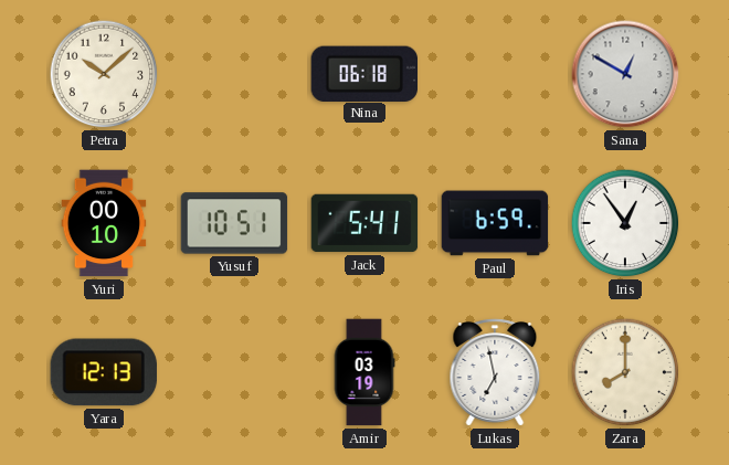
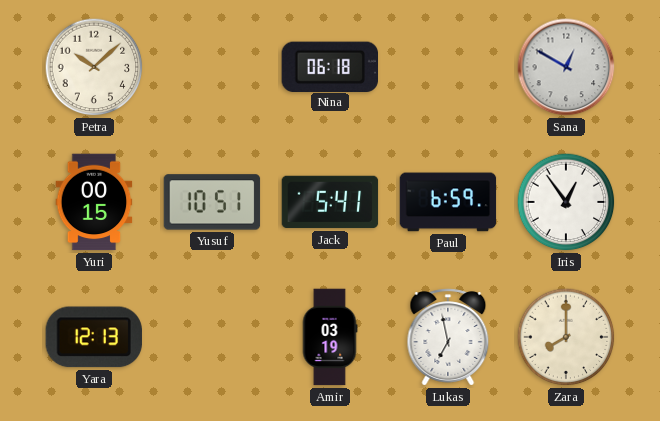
Yuri: 00:10 -> 00:15 (94, 202)
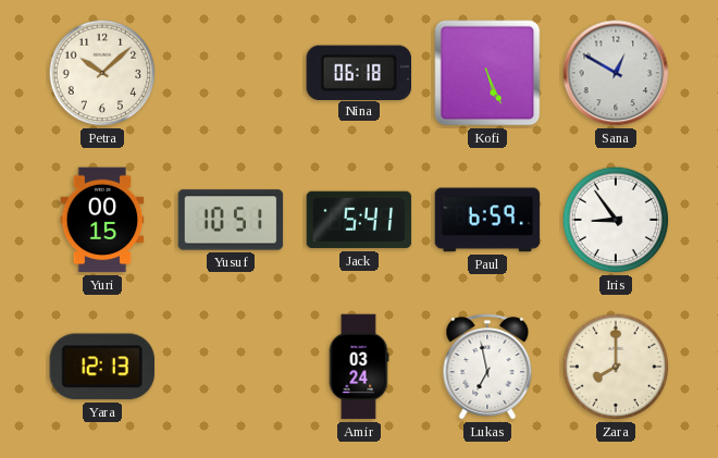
Kofi: none -> 5:26 (487, 73)
Iris: 12:54 -> 8:54 (616, 220)
Amir: 03:19 -> 03:24 (359, 367)
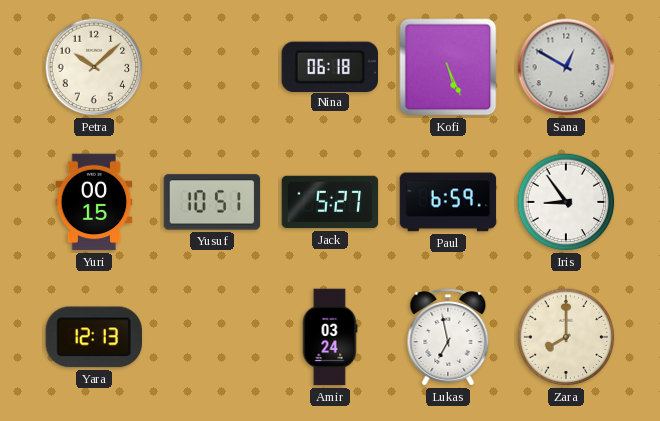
Jack: 5:41 -> 5:27 (330, 202)
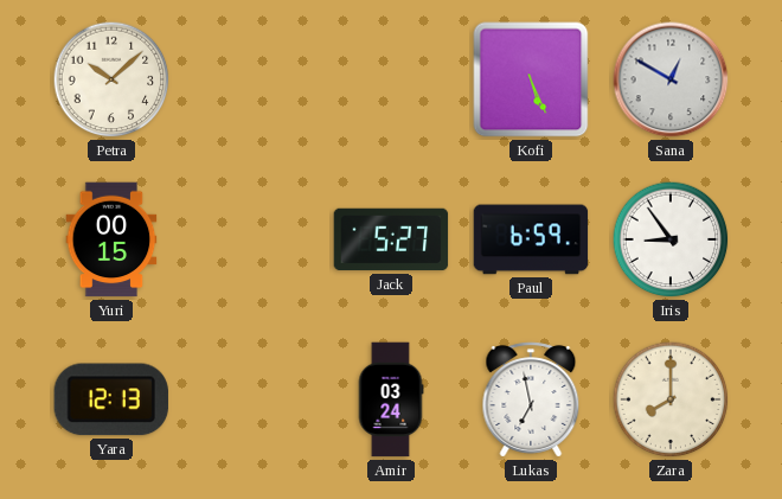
Nina: 06:18 -> none (329, 66)
Yusuf: 10:51 -> none (212, 202)
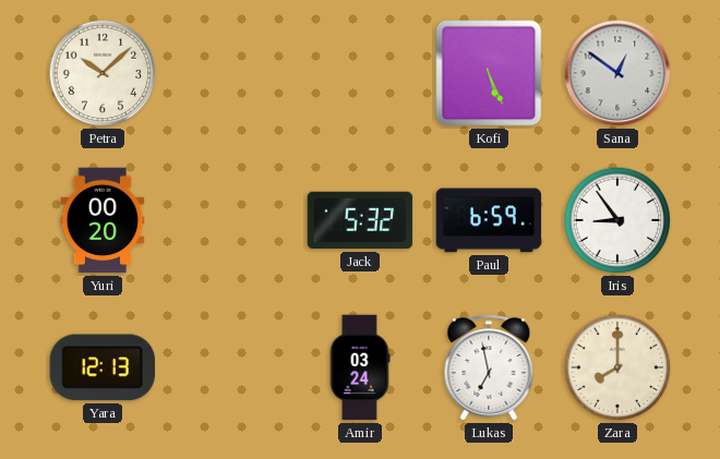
Sana: 12:50 -> 12:51 (617, 73)
Yuri: 00:15 -> 00:20 (103, 220)
Jack: 5:27 -> 5:32 (360, 220)
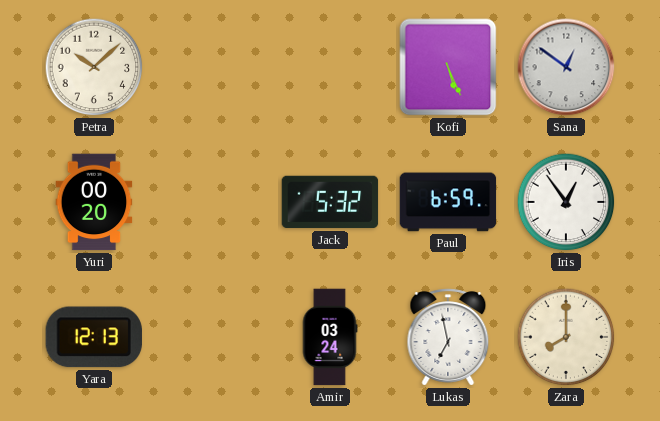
Iris: 8:54 -> 12:54 (566, 202)
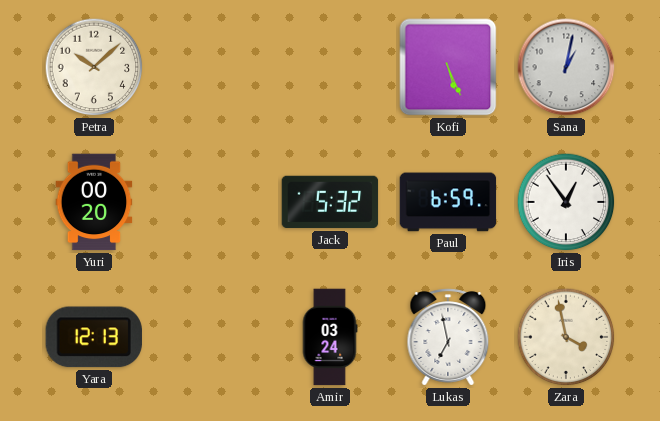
Sana: 12:51 -> 1:02 (566, 67)
Zara: 8:00 -> 3:58 (566, 337)
